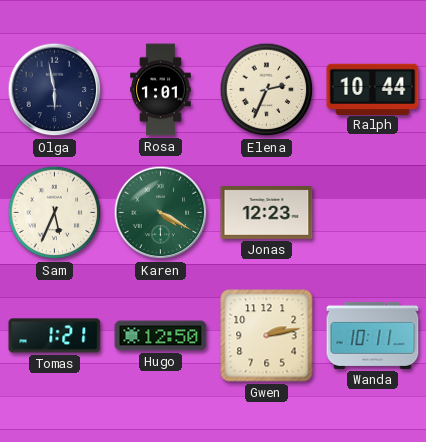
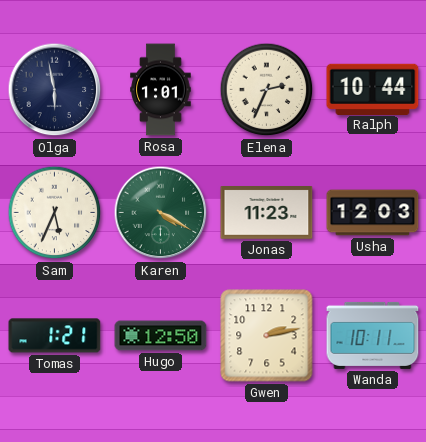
Jonas: 12:23 -> 11:23 (267, 213)
Usha: none -> 12:03 (373, 213)
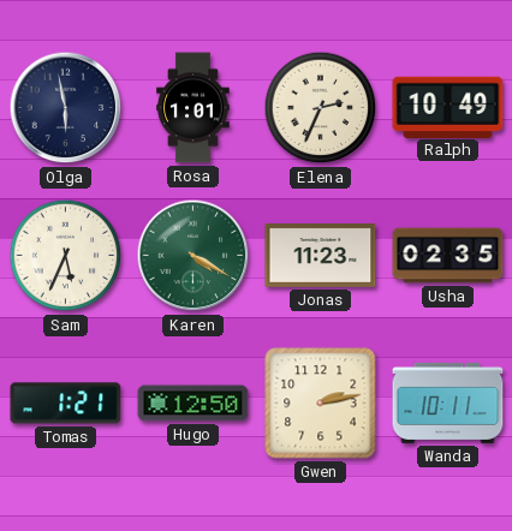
Ralph: 10:44 -> 10:49 (448, 107)
Usha: 12:03 -> 02:35 (448, 256)
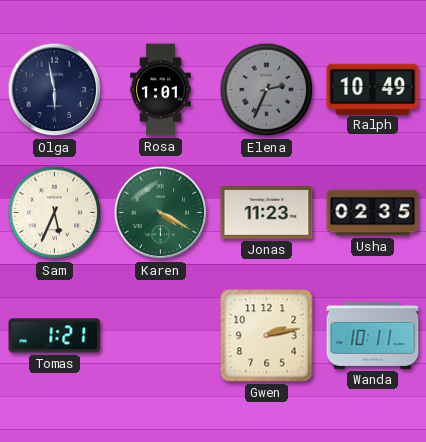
Elena dial: cream -> grey (267, 90)
Hugo: 12:50 -> none (194, 404)
